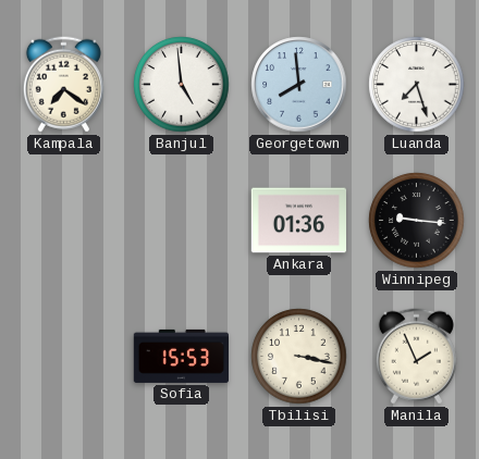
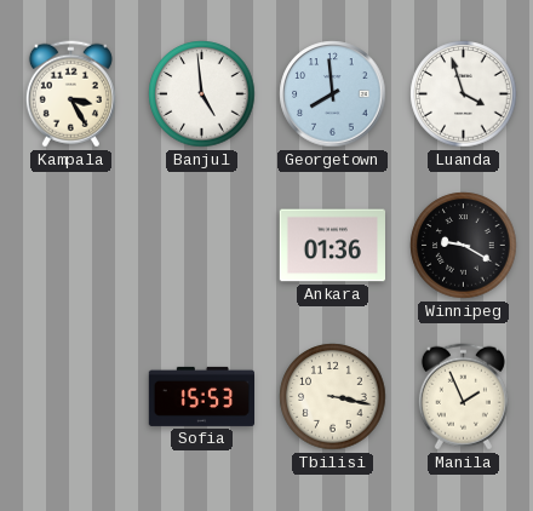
Kampala: 7:21 -> 3:25 (70, 94)
Luanda: 7:27 -> 3:57 (464, 94)
Winnipeg: 9:16 -> 9:20 (464, 246)
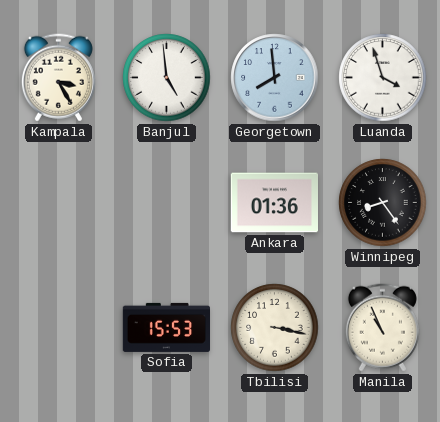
Winnipeg: 9:20 -> 8:24 (383, 203)
Manila: 1:56 -> 10:56 (382, 328)
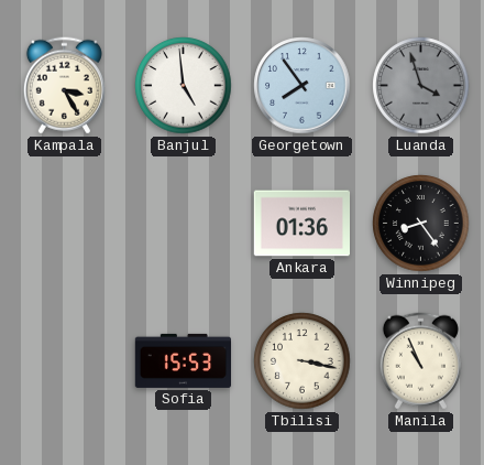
Georgetown: 7:59 -> 7:54 (302, 86)
Luanda dial: white -> grey (421, 86)
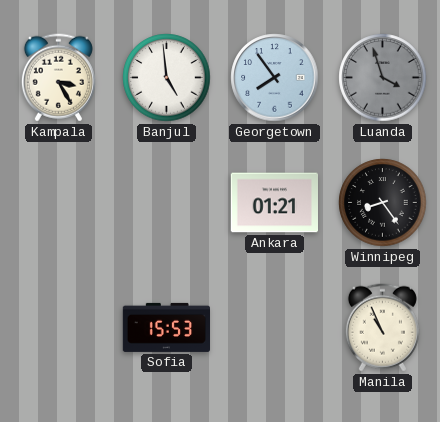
Ankara: 01:36 -> 01:21 (274, 203)
Tbilisi: 3:17 -> none (302, 361)
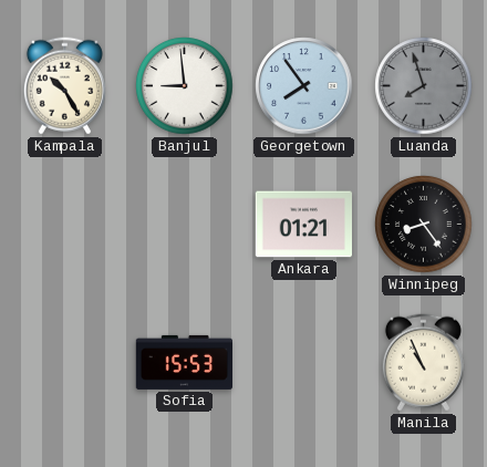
Kampala: 3:25 -> 10:25 (64, 86)
Banjul: 4:59 -> 8:59 (185, 86)
Luanda: 3:57 -> 7:57 (424, 86)
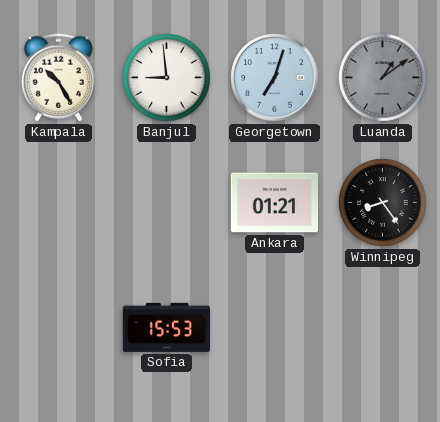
Georgetown: 7:54 -> 7:03 (275, 78)
Luanda: 7:57 -> 1:09 (383, 78)
Manila: 10:56 -> none (423, 363)
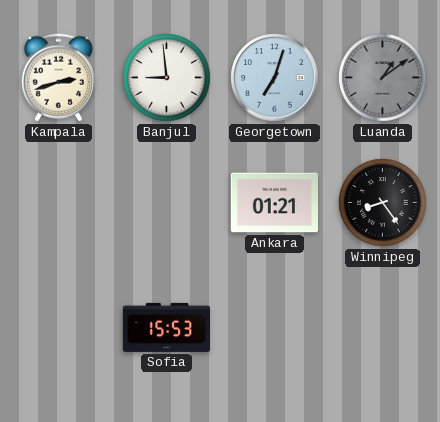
Kampala: 10:25 -> 2:42 (58, 78)
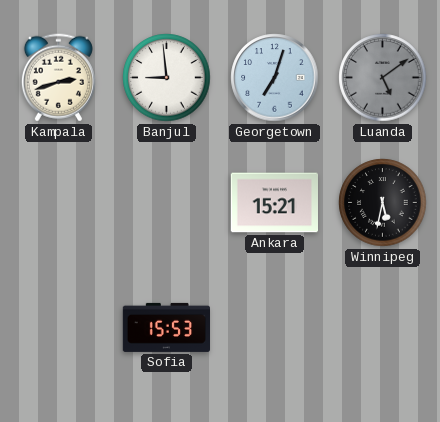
Luanda: 1:09 -> 5:09 (383, 78)
Ankara: 01:21 -> 15:21 (274, 203)
Winnipeg: 8:24 -> 5:32 (383, 203)
